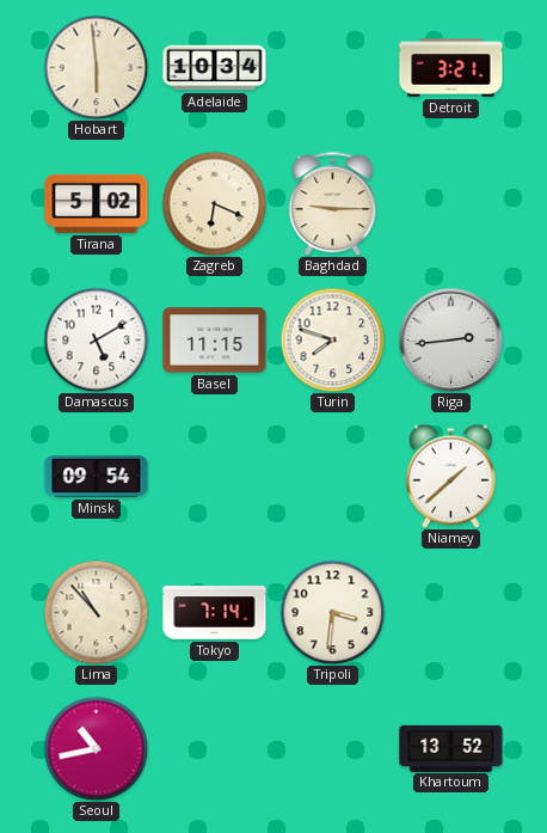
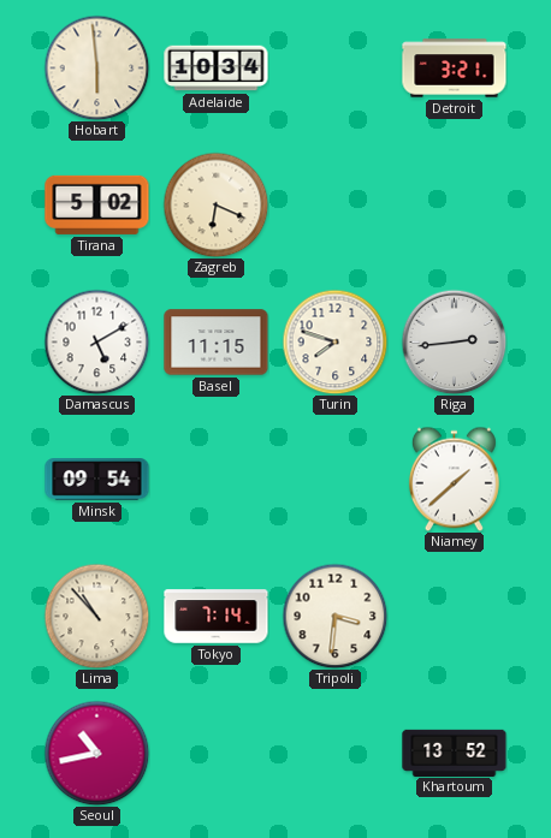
Baghdad: 9:15 -> none (333, 203)
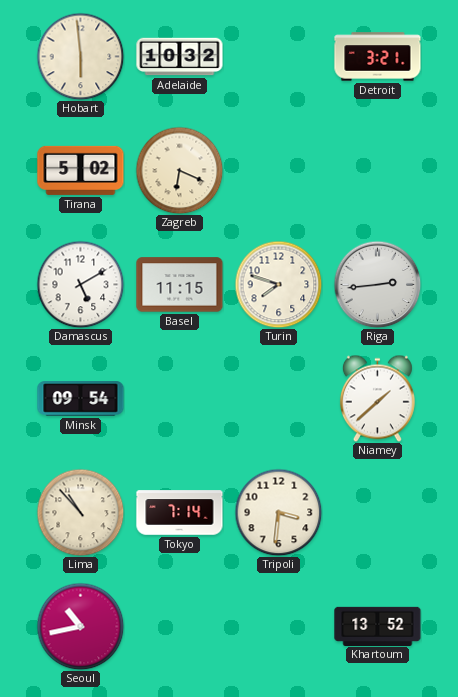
Adelaide: 10:34 -> 10:32 (180, 57)
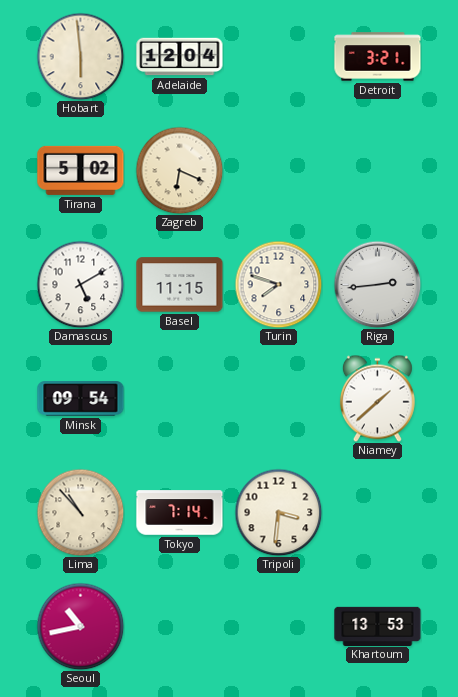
Adelaide: 10:32 -> 12:04 (180, 57)
Khartoum: 13:52 -> 13:53 (378, 626)
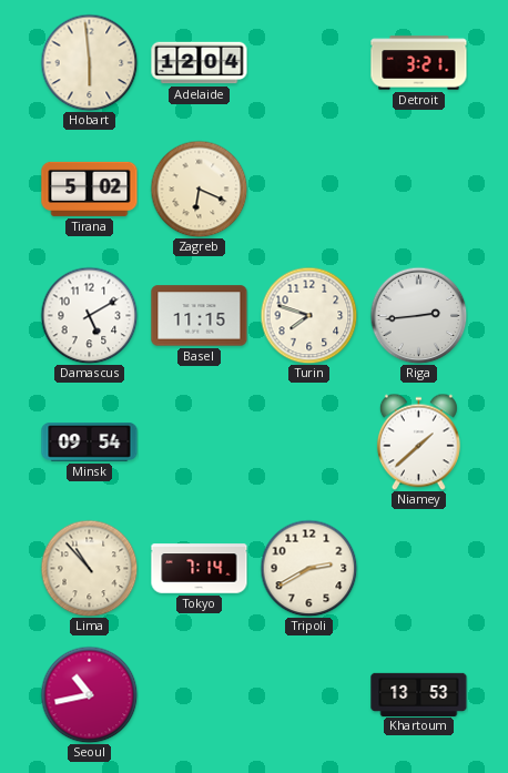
Tripoli: 3:31 -> 2:40 (308, 568)
